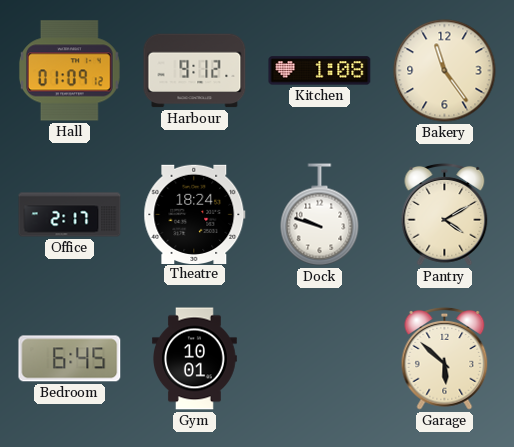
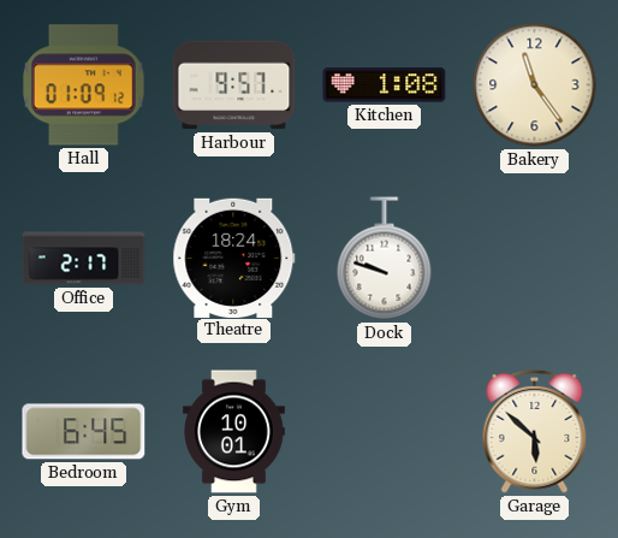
Harbour: 9:12 -> 9:57 (234, 85)
Pantry: 4:10 -> none (445, 214)
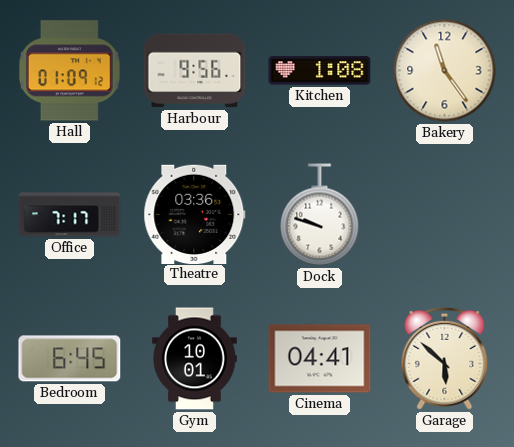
Harbour: 9:57 -> 9:56 (195, 71)
Office: 2:17 -> 7:17 (70, 215)
Theatre: 18:24 -> 03:36 (195, 214)
Cinema: none -> 04:41 (320, 359)
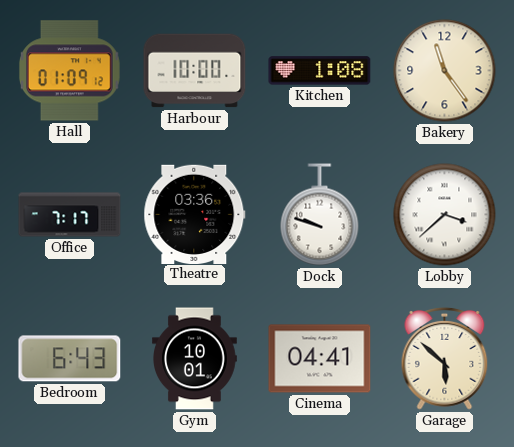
Harbour: 9:56 -> 10:00 (195, 71)
Lobby: none -> 3:38 (445, 215)
Bedroom: 6:45 -> 6:43 (70, 359)
